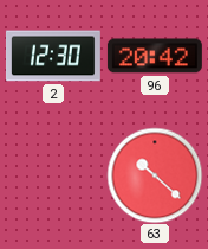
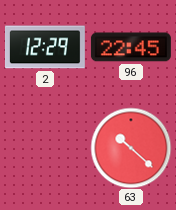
2: 12:30 -> 12:29 (45, 47)
96: 20:42 -> 22:45 (131, 47)
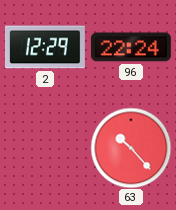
96: 22:45 -> 22:24 (131, 47)
63: 10:22 -> 10:23 (131, 148)
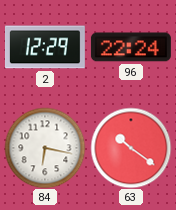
84: none -> 6:17 (45, 148)
63: 10:23 -> 10:21 (131, 148)
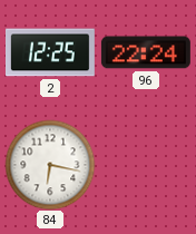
2: 12:29 -> 12:25 (50, 52)
63: 10:21 -> none (131, 148)
